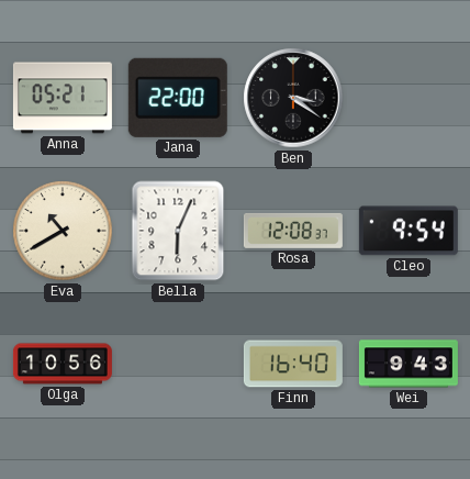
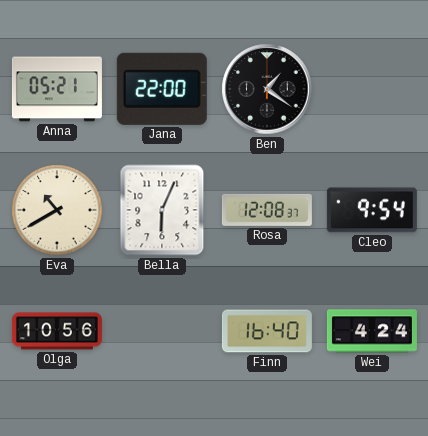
Ben: 3:21 -> 1:21 (267, 89)
Wei: 9:43 -> 4:24 (372, 331)
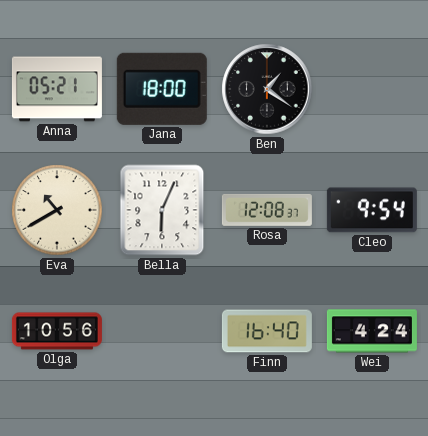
Jana: 22:00 -> 18:00 (162, 89)
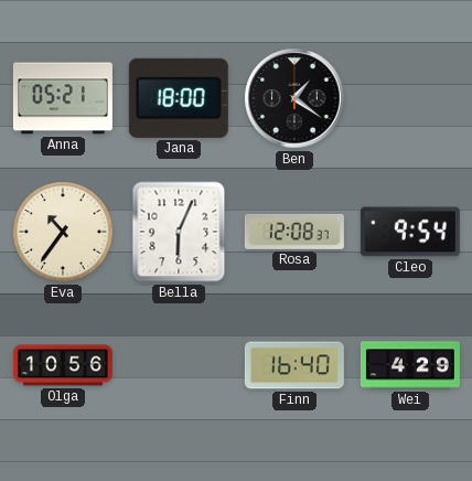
Eva: 10:40 -> 10:36 (63, 232)
Wei: 4:24 -> 4:29 (410, 365)
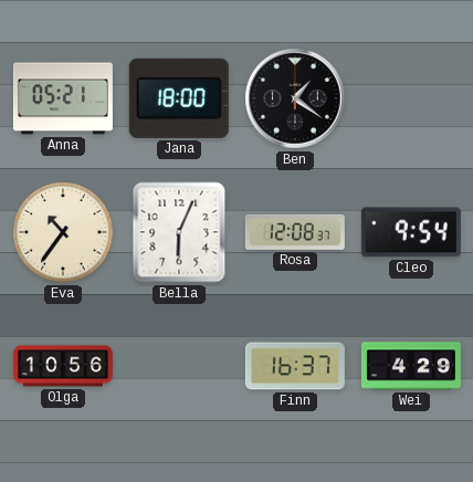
Finn: 16:40 -> 16:37 (295, 366)
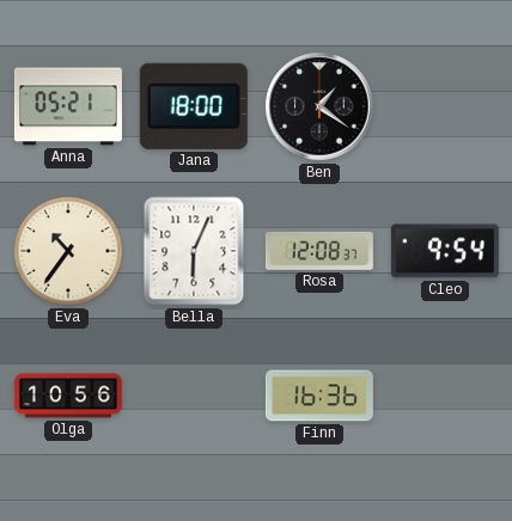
Finn: 16:37 -> 16:36 (319, 396)
Wei: 4:29 -> none (411, 366)
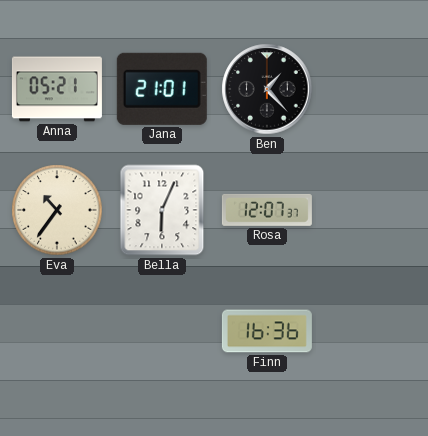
Jana: 18:00 -> 21:01 (162, 89)
Ben: 1:21 -> 1:23 (267, 89)
Rosa: 12:08 -> 12:07 (267, 210)
Cleo: 9:54 -> none (445, 251)
Olga: 10:56 -> none (68, 396)
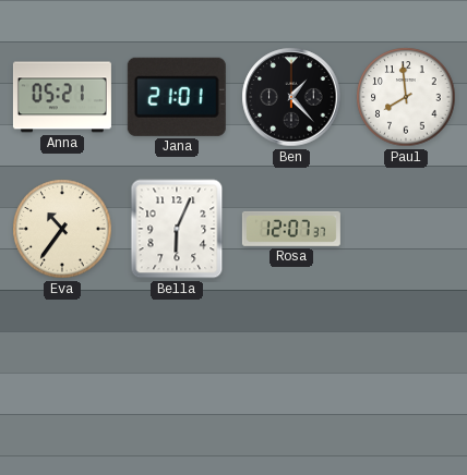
Paul: none -> 7:59 (406, 97)
Finn: 16:36 -> none (267, 331)
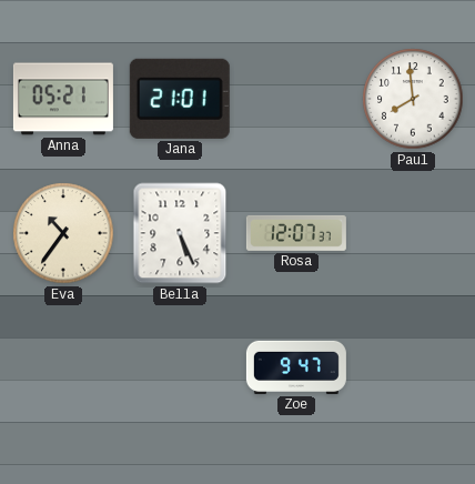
Ben: 1:23 -> none (291, 97)
Bella: 6:04 -> 5:26 (180, 233)
Zoe: none -> 9:47 (296, 367)
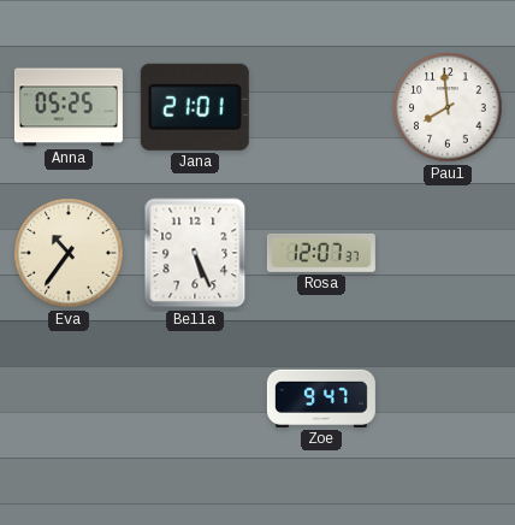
Anna: 05:21 -> 05:25 (69, 107)
